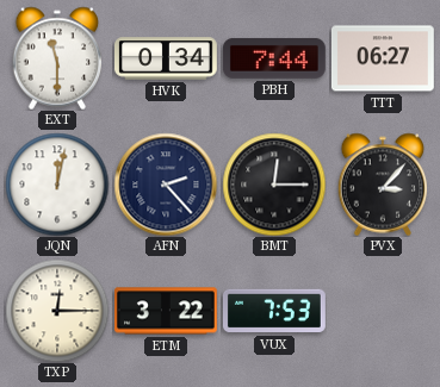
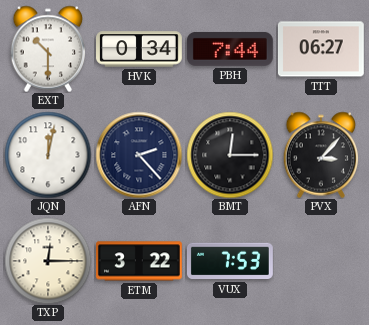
EXT: 11:30 -> 10:30 (48, 49)
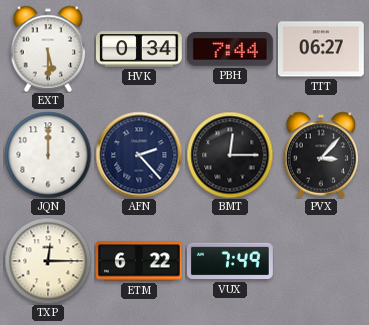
EXT: 10:30 -> 5:30 (48, 49)
JQN: 12:02 -> 12:00 (48, 155)
ETM: 3:22 -> 6:22 (140, 261)
VUX: 7:53 -> 7:49 (230, 261)
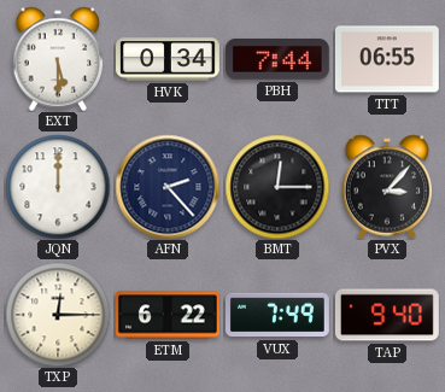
TTT: 06:27 -> 06:55 (387, 59)
TAP: none -> 9:40 (387, 315)
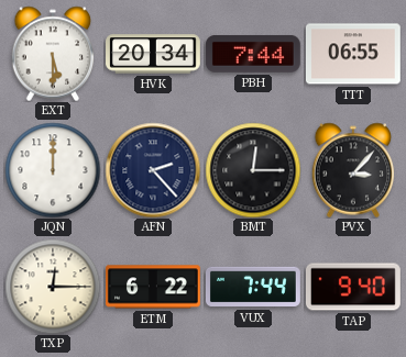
HVK: 0:34 -> 20:34 (154, 54)
VUX: 7:49 -> 7:44 (253, 287)
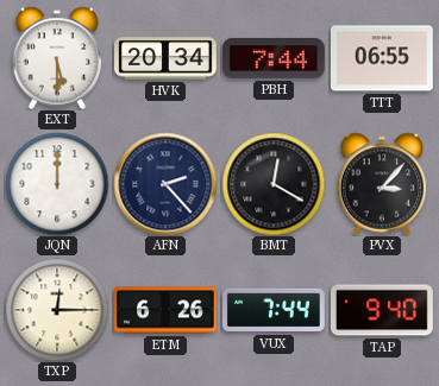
BMT: 12:15 -> 12:20 (274, 184)
ETM: 6:22 -> 6:26 (167, 310)
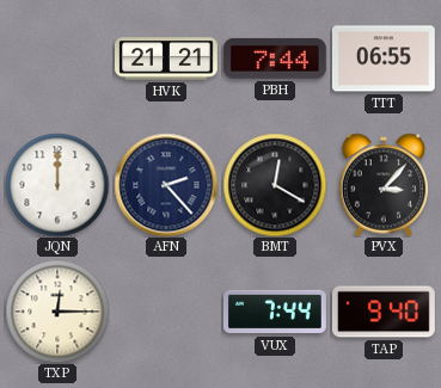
EXT: 5:30 -> none (57, 58)
HVK: 20:34 -> 21:21 (167, 58)
ETM: 6:26 -> none (167, 310)
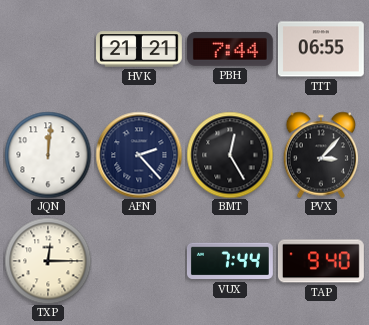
JQN: 12:00 -> 12:01 (48, 155)
BMT: 12:20 -> 12:25 (230, 155)
